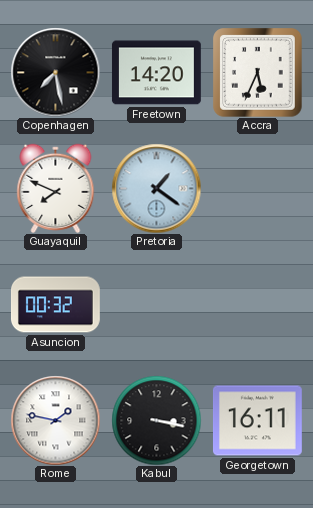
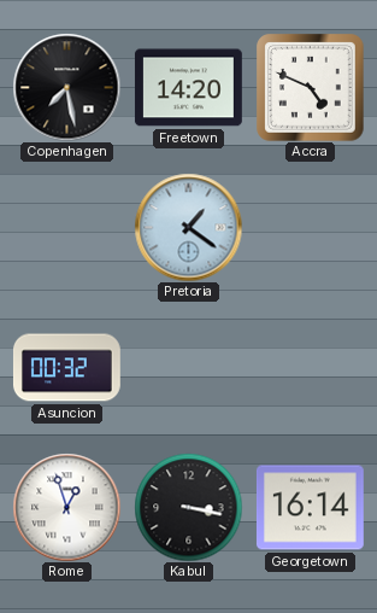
Accra: 5:34 -> 4:49 (310, 87)
Guayaquil: 7:49 -> none (56, 188)
Rome: 1:47 -> 12:57 (66, 507)
Georgetown: 16:11 -> 16:14 (310, 508)
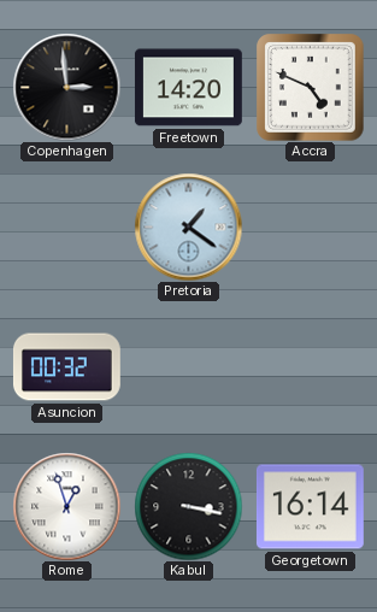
Copenhagen: 7:28 -> 2:59 (66, 87)
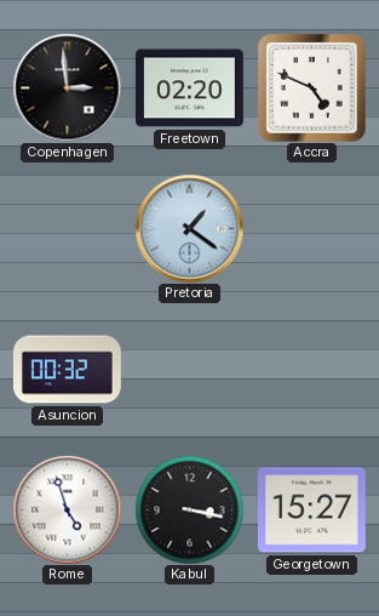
Freetown: 14:20 -> 02:20 (189, 89)
Rome: 12:57 -> 4:57 (67, 509)
Georgetown: 16:14 -> 15:27 (311, 511)
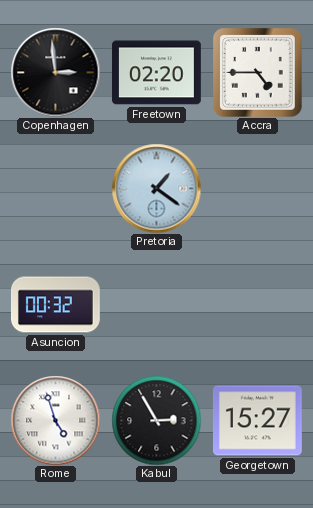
Accra: 4:49 -> 4:45 (257, 72)
Kabul: 3:17 -> 2:55 (156, 420)
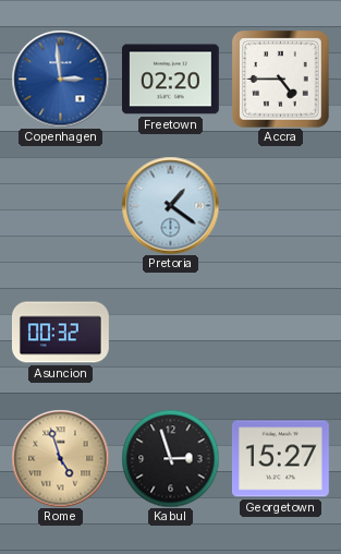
Copenhagen dial: black -> blue (60, 79)
Rome dial: white -> champagne (60, 458)
Kabul: 2:55 -> 2:57 (170, 458)
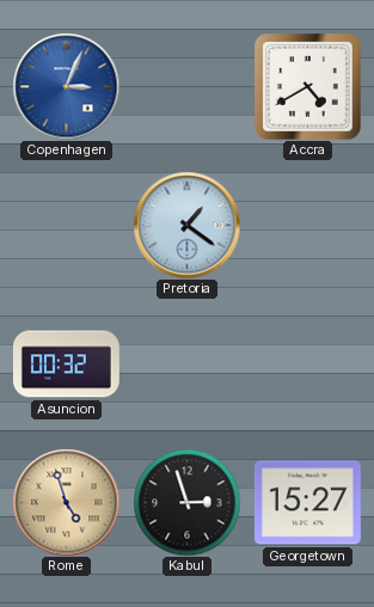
Copenhagen: 2:59 -> 3:04 (66, 86)
Freetown: 02:20 -> none (170, 80)
Accra: 4:45 -> 4:40 (307, 86)
